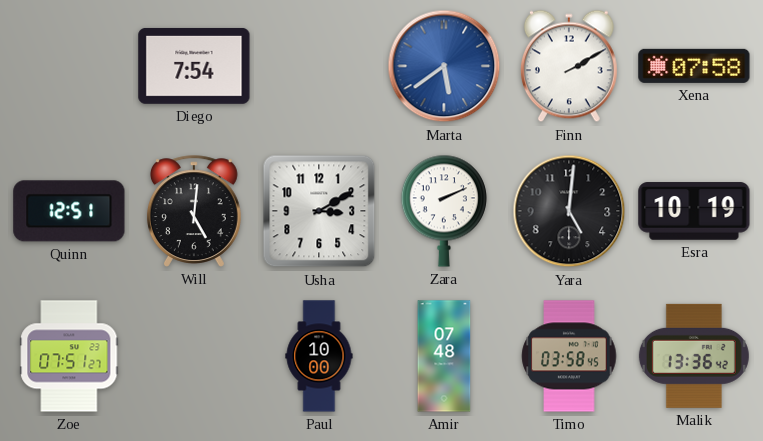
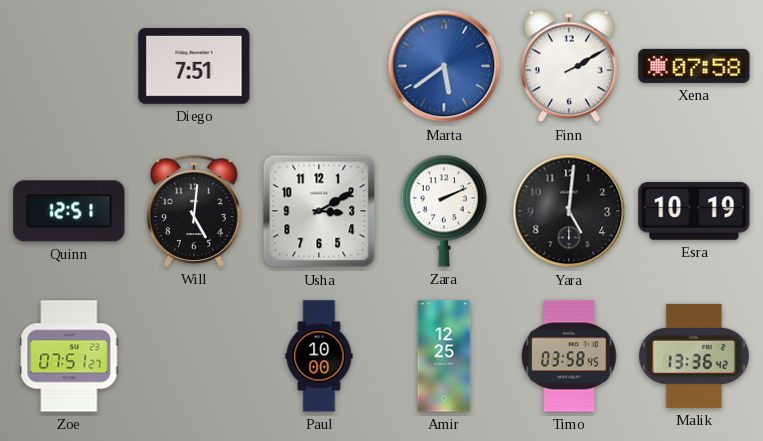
Diego: 7:54 -> 7:51 (194, 66)
Amir: 07:48 -> 12:25 (444, 356)
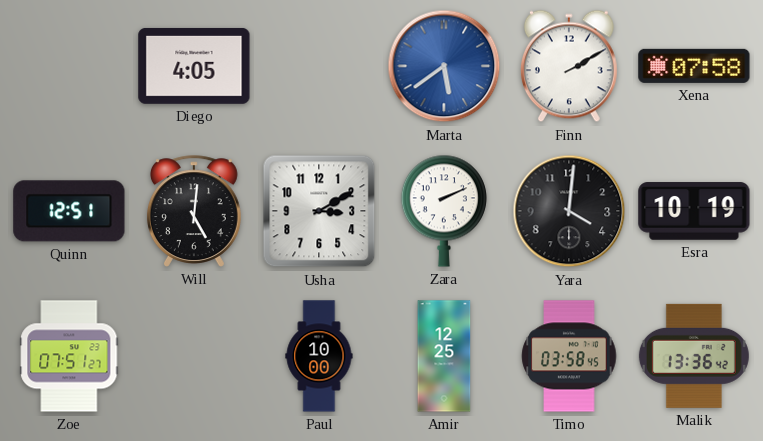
Diego: 7:51 -> 4:05 (194, 66)
Yara: 5:01 -> 4:01 (569, 211)
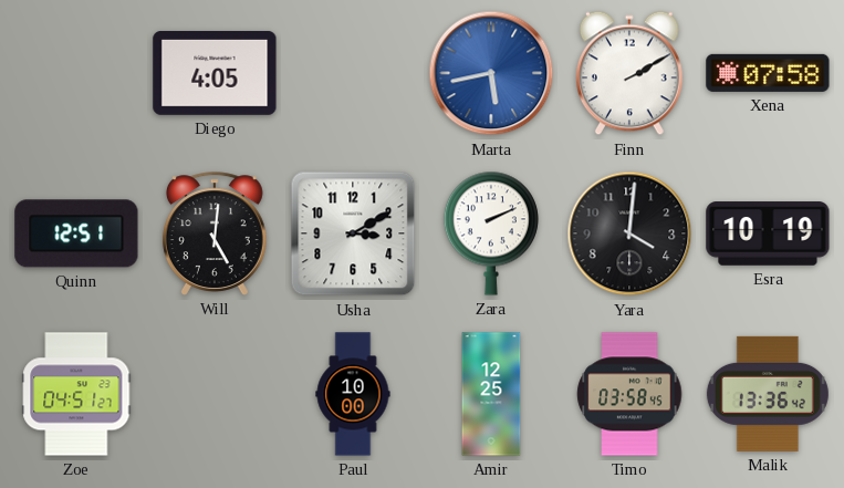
Marta: 5:39 -> 5:43 (491, 73)
Zoe: 07:51 -> 04:51 (76, 394)
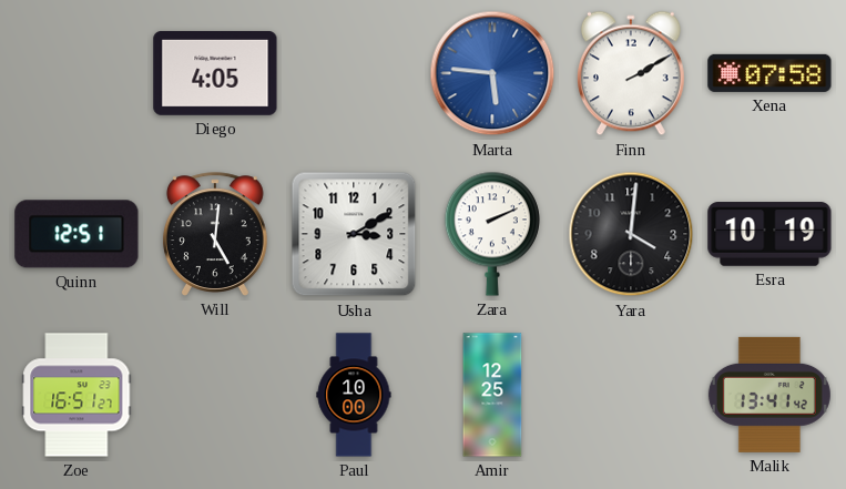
Marta: 5:43 -> 5:46 (492, 73)
Zoe: 04:51 -> 16:51 (77, 395)
Timo: 03:58 -> none (629, 394)
Malik: 13:36 -> 13:41 (769, 395)
